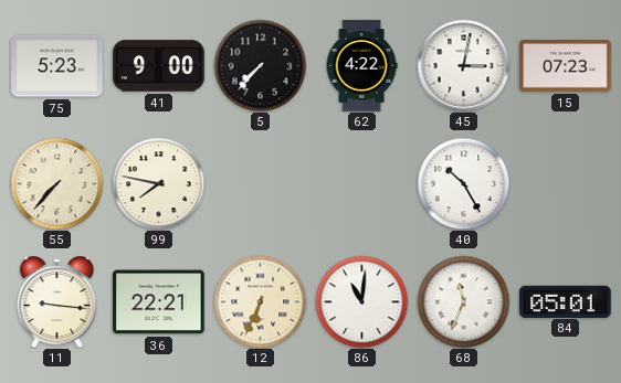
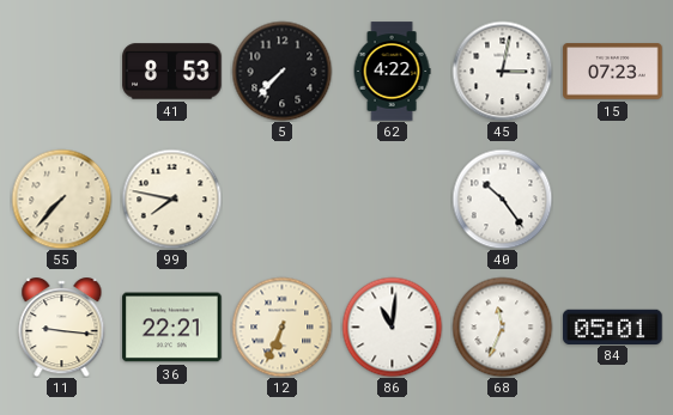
75: 5:23 -> none (57, 66)
41: 9:00 -> 8:53 (172, 72)
40: 10:25 -> 10:24 (502, 199)
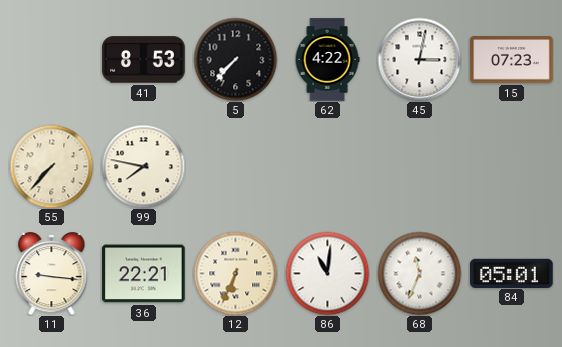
40: 10:24 -> none (502, 199)
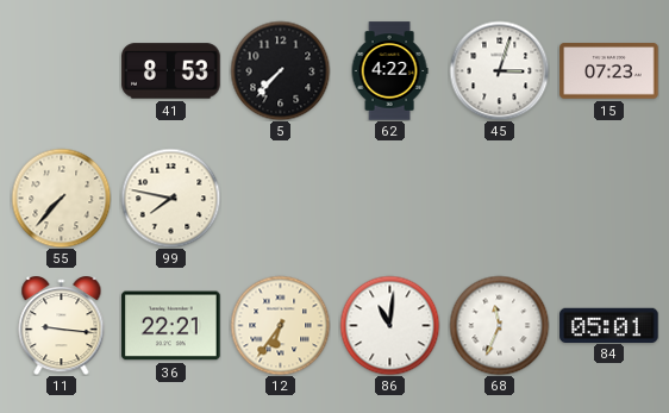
45: 3:02 -> 3:03 (499, 70)
12: 6:34 -> 6:36 (280, 325)
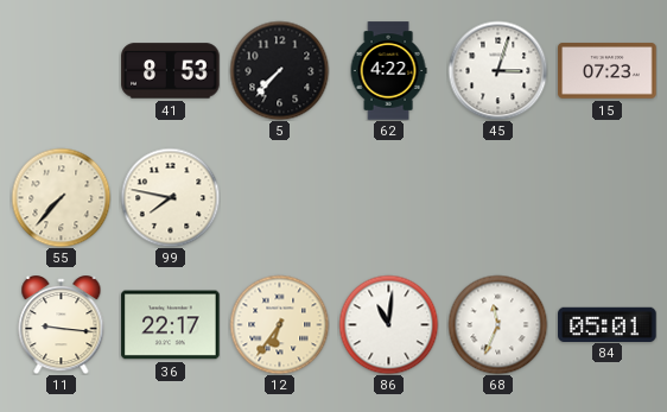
36: 22:21 -> 22:17 (171, 325)
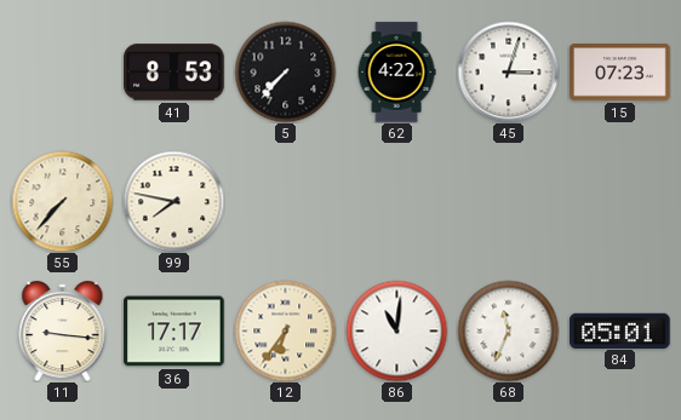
36: 22:17 -> 17:17 (174, 332)
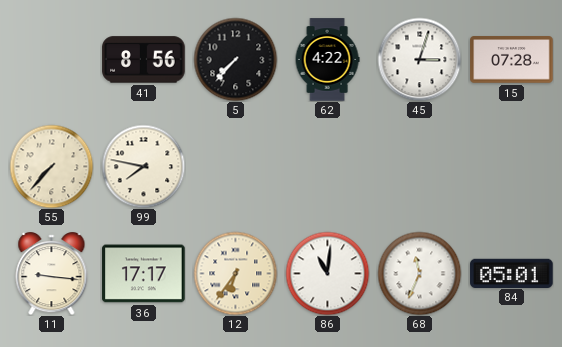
41: 8:53 -> 8:56 (144, 60)
15: 07:23 -> 07:28 (512, 60)
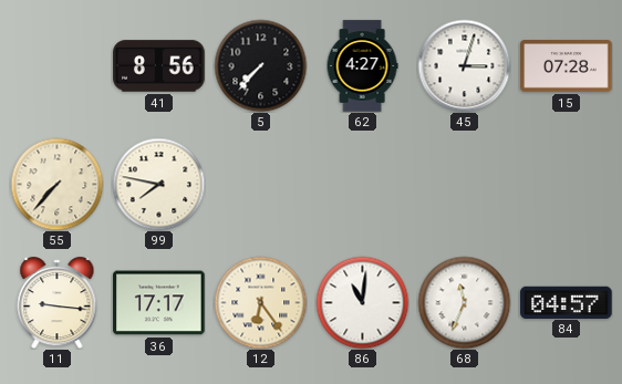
62: 4:22 -> 4:27 (362, 66)
12: 6:36 -> 6:24 (260, 302)
84: 05:01 -> 04:57 (567, 302)
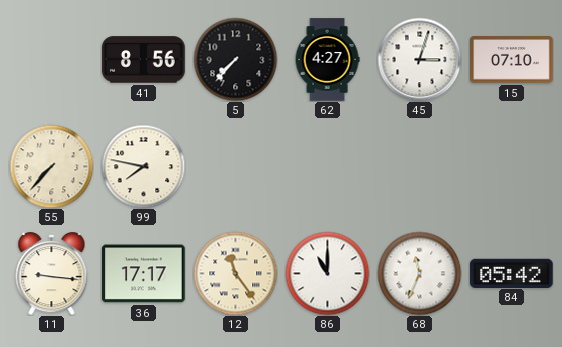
15: 07:28 -> 07:10 (512, 60)
12: 6:24 -> 11:24 (235, 273)
86: 11:01 -> 11:00 (327, 273)
84: 04:57 -> 05:42 (512, 273)
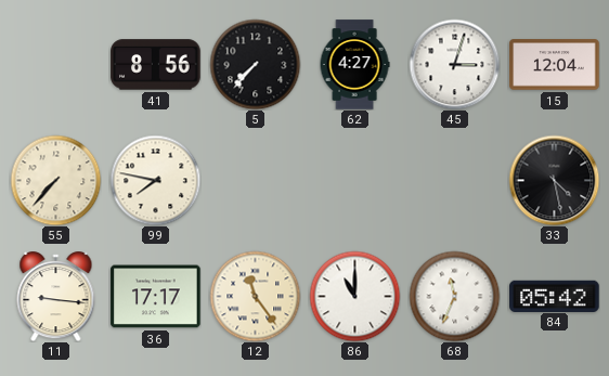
15: 07:10 -> 12:04 (555, 65)
33: none -> 4:28 (554, 180)
